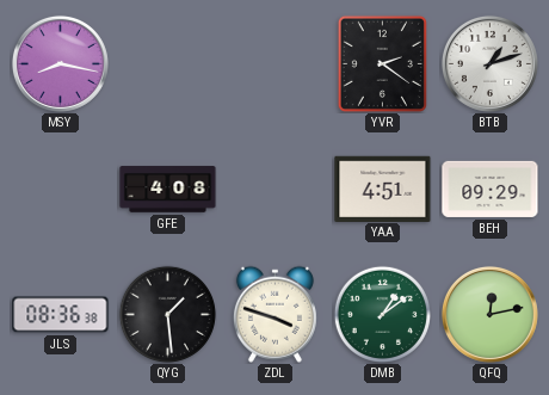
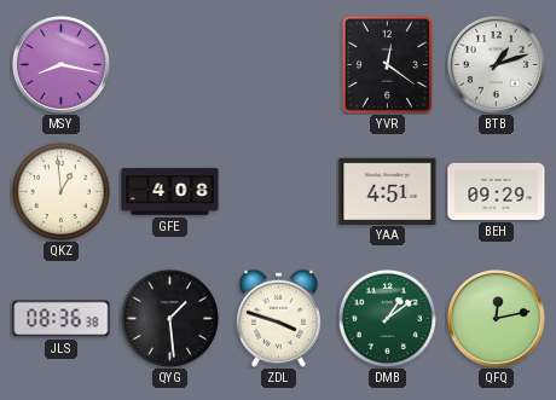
YVR: 2:21 -> 12:21 (387, 64)
QKZ: none -> 12:59 (60, 191)
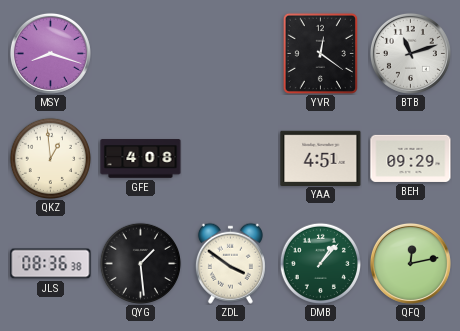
MSY: 8:17 -> 8:18 (50, 53)
BTB: 1:12 -> 11:12 (410, 53)
ZDL: 3:48 -> 3:51 (230, 263)
DMB: 1:09 -> 1:07 (320, 263)
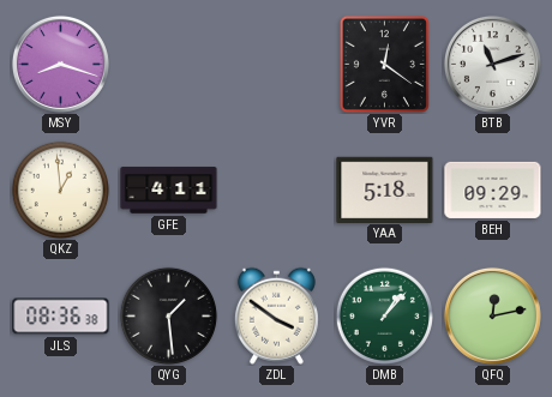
GFE: 4:08 -> 4:11 (169, 191)
YAA: 4:51 -> 5:18 (385, 190)
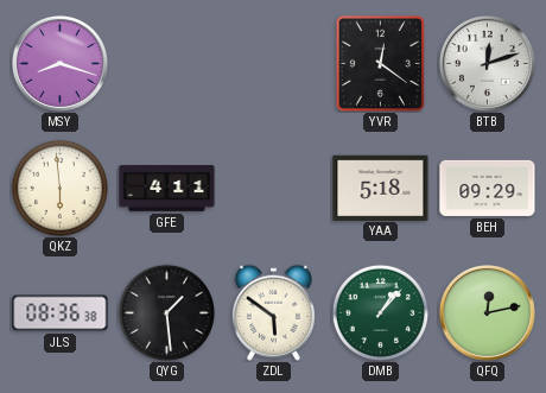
BTB: 11:12 -> 12:12 (487, 63)
QKZ: 12:59 -> 5:59 (59, 188)
ZDL: 3:51 -> 5:51 (273, 312)
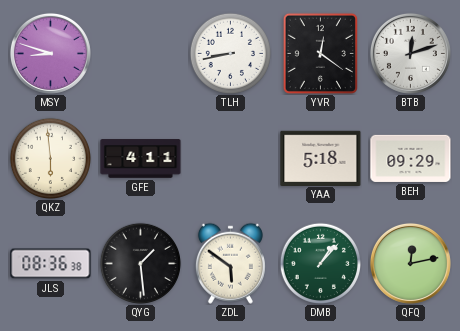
MSY: 8:18 -> 8:48 (50, 53)
TLH: none -> 8:43 (230, 53)
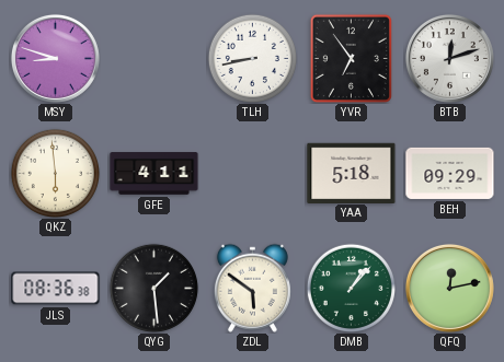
YVR: 12:21 -> 6:54 (351, 58)
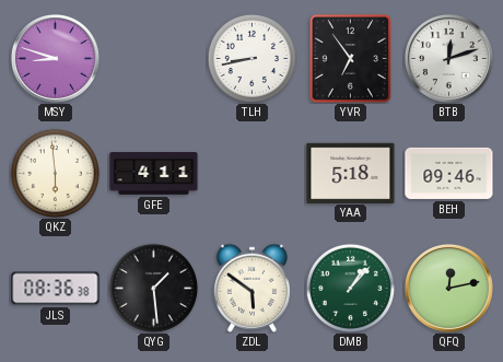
BEH: 09:29 -> 09:46 (449, 173)
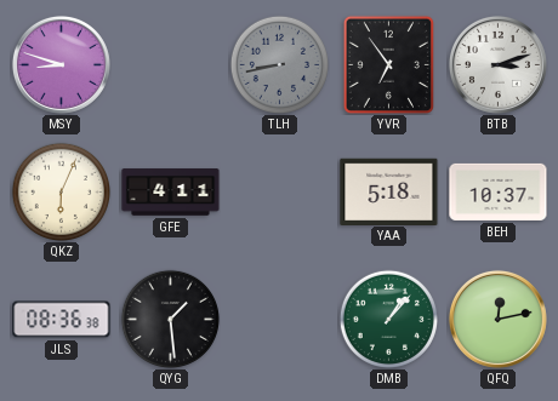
TLH dial: white -> grey (279, 64)
BTB: 12:12 -> 3:12 (497, 64)
QKZ: 5:59 -> 6:04 (61, 191)
BEH: 09:46 -> 10:37 (499, 191)
ZDL: 5:51 -> none (251, 288)
